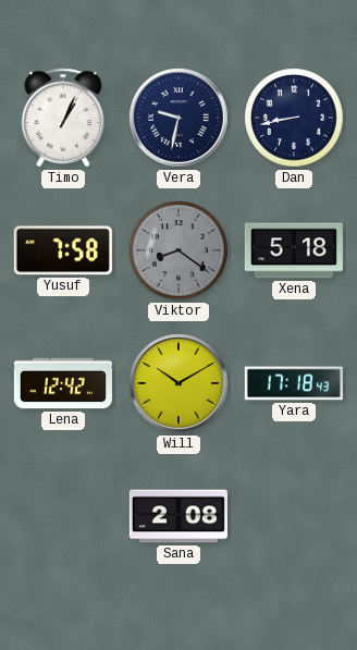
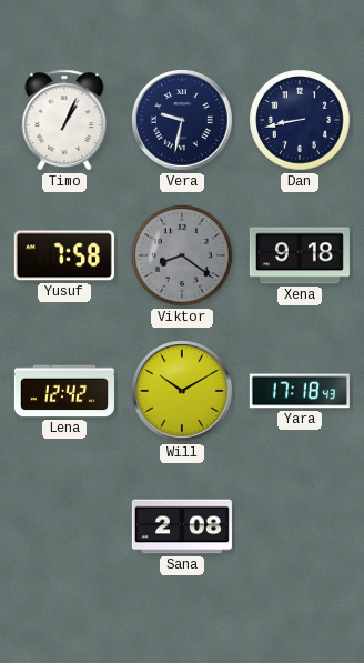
Xena: 5:18 -> 9:18 (300, 255)
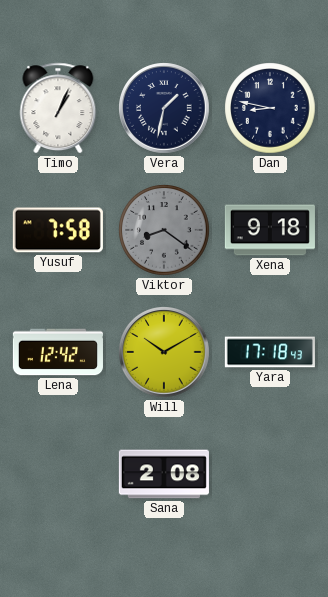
Vera: 9:32 -> 1:32 (164, 108)
Dan: 8:43 -> 8:47 (270, 108)
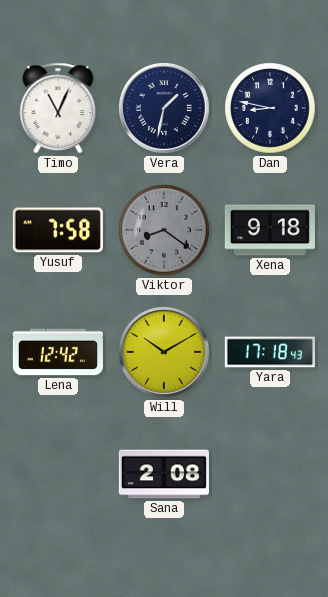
Timo: 1:04 -> 11:04 (58, 108)
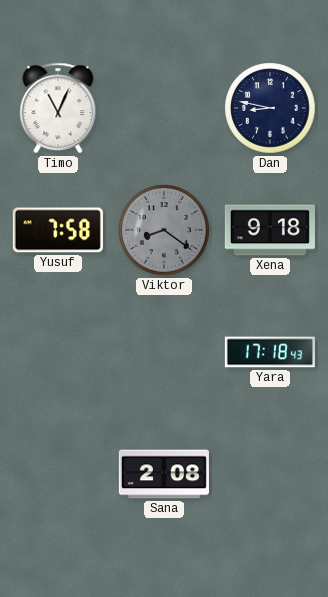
Vera: 1:32 -> none (164, 108)
Lena: 12:42 -> none (58, 352)
Will: 10:10 -> none (164, 352)
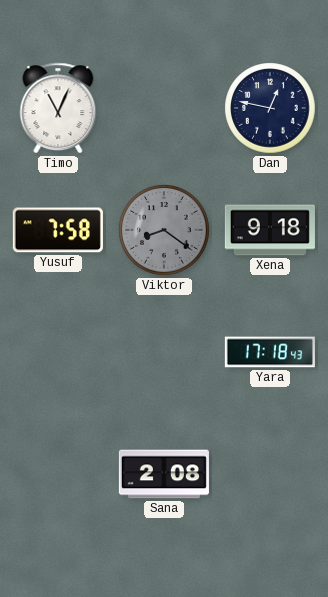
Dan: 8:47 -> 12:47 (270, 108)
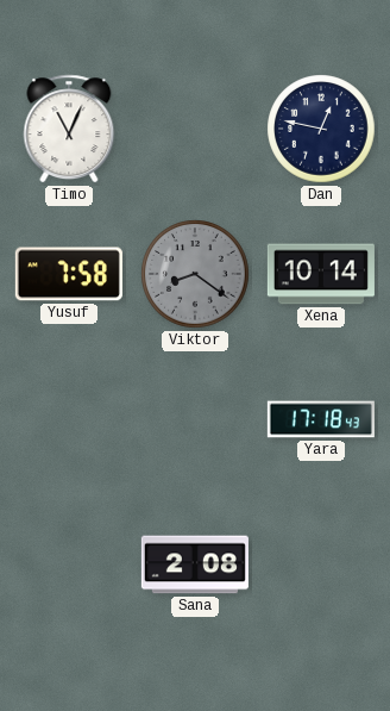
Xena: 9:18 -> 10:14 (321, 274)
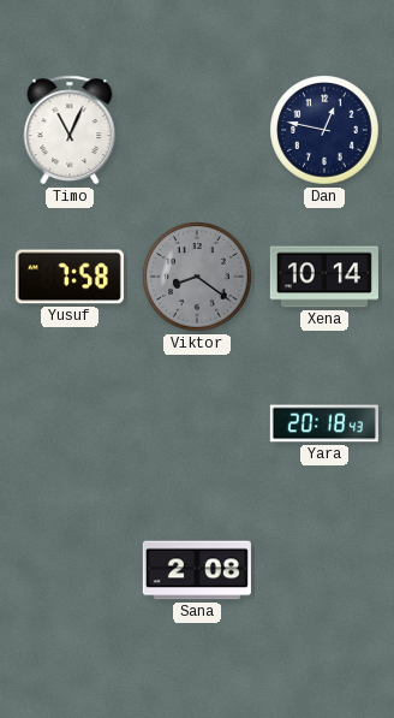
Yara: 17:18 -> 20:18 (324, 423)
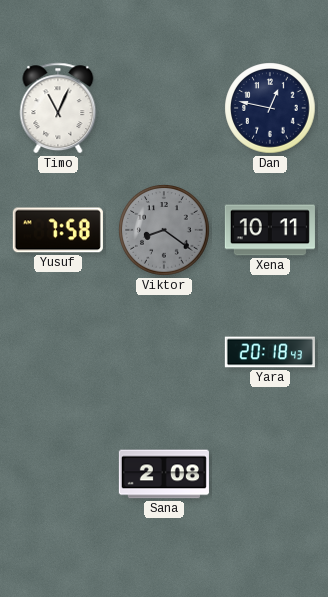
Xena: 10:14 -> 10:11 (270, 230)
